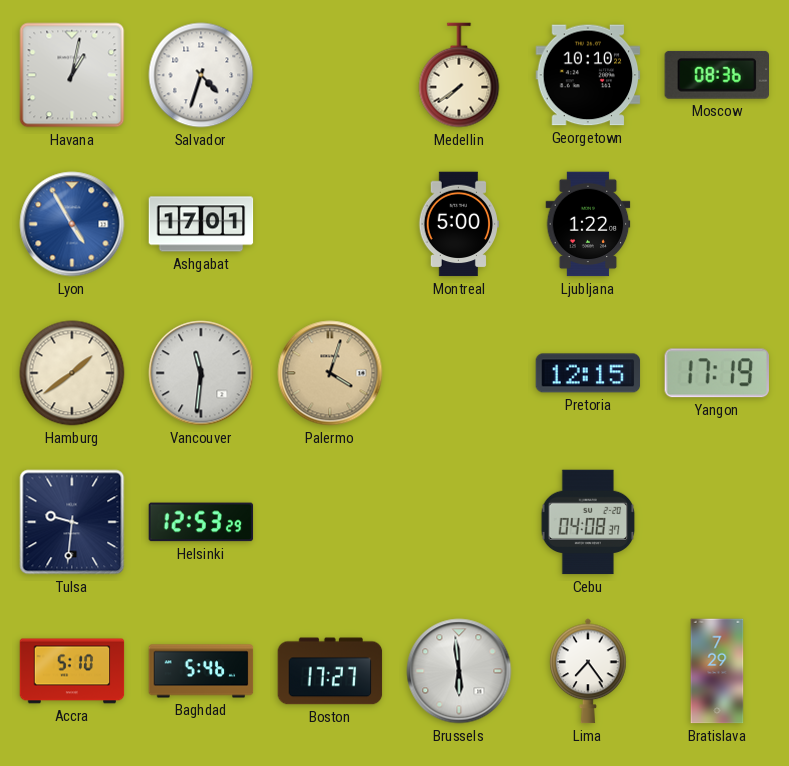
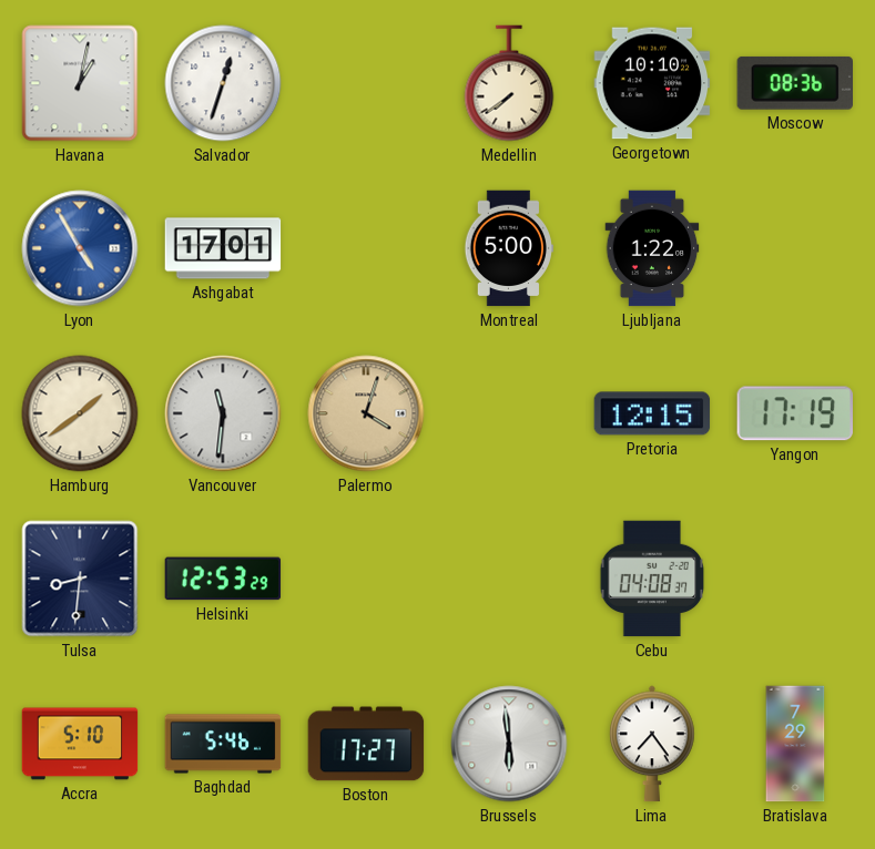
Salvador: 4:33 -> 12:33 (223, 83)
Tulsa: 9:31 -> 8:31 (80, 579)
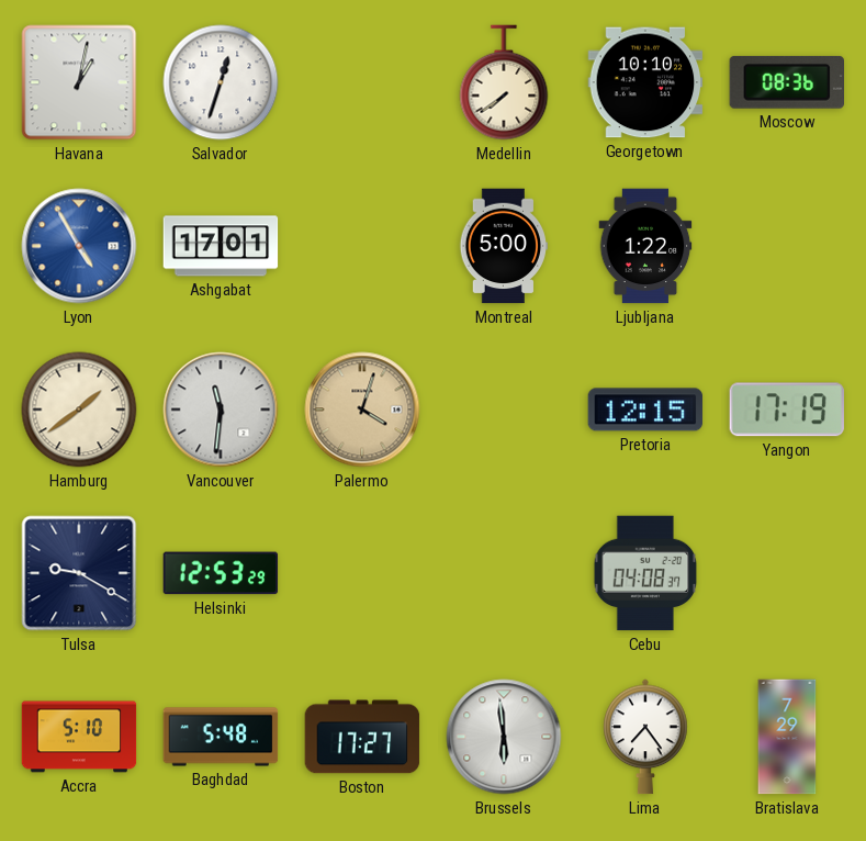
Tulsa: 8:31 -> 9:20 (79, 573)
Baghdad: 5:46 -> 5:48 (221, 737)
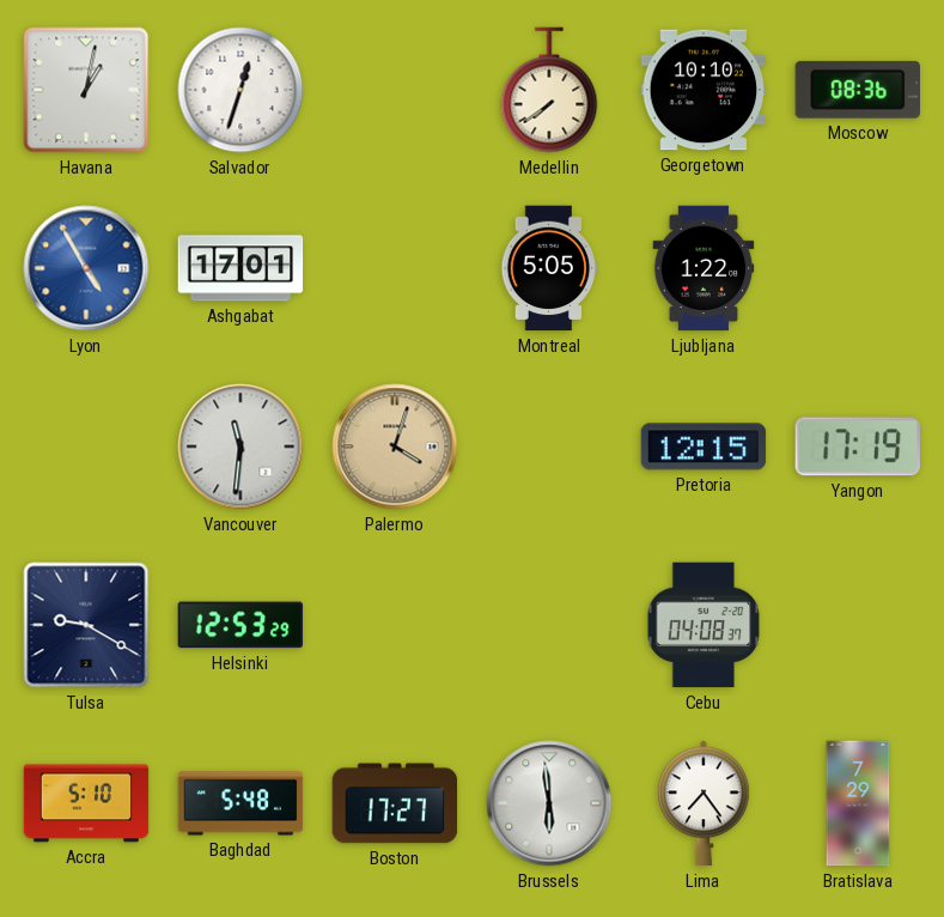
Montreal: 5:00 -> 5:05 (549, 268)
Hamburg: 1:39 -> none (79, 410)
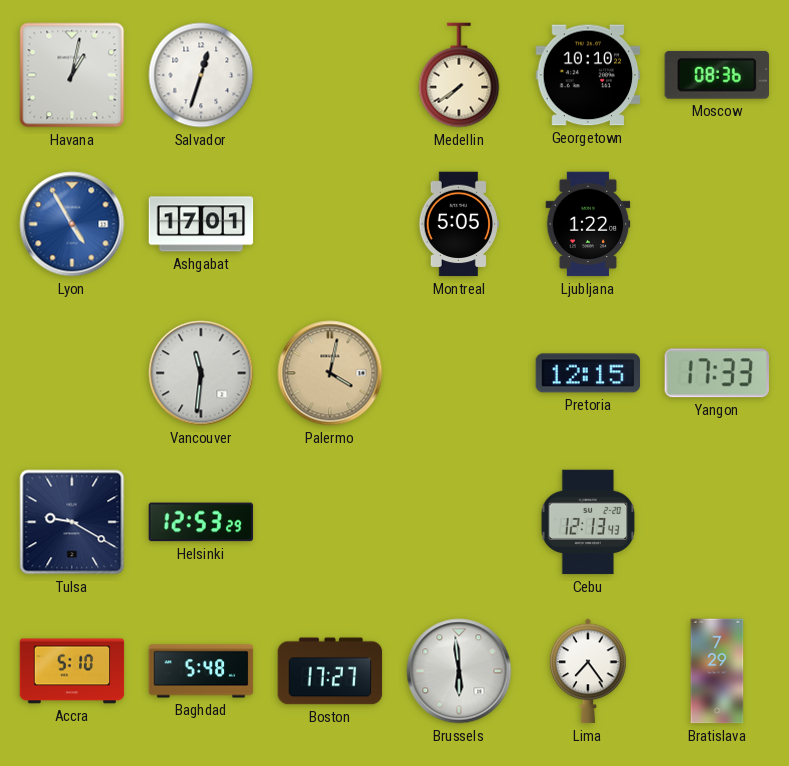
Palermo: 4:03 -> 4:02 (330, 373)
Yangon: 17:19 -> 17:33 (717, 373)
Cebu: 04:08 -> 12:13 (588, 522)
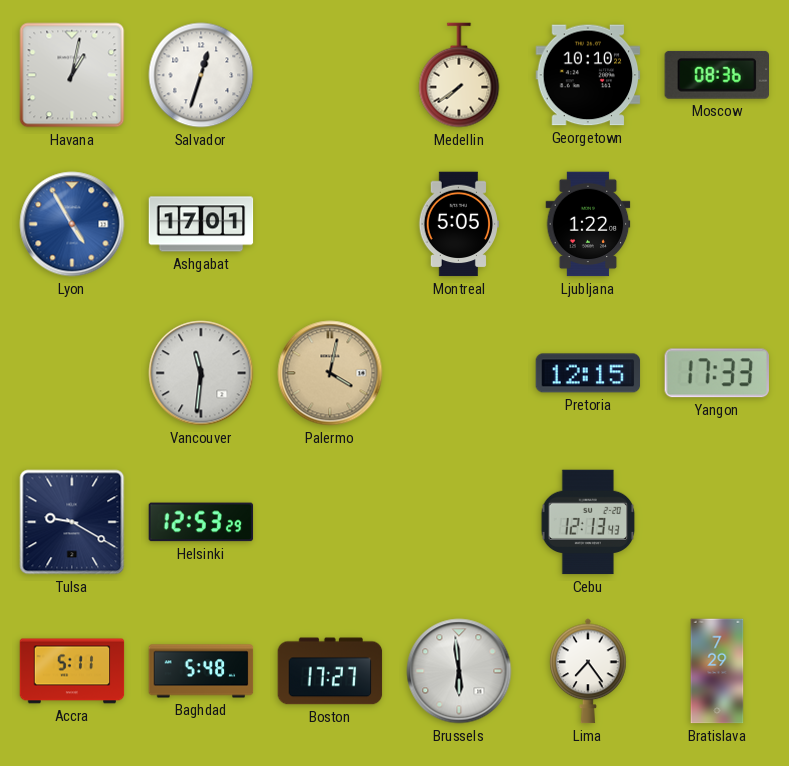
Accra: 5:10 -> 5:11 (72, 671)
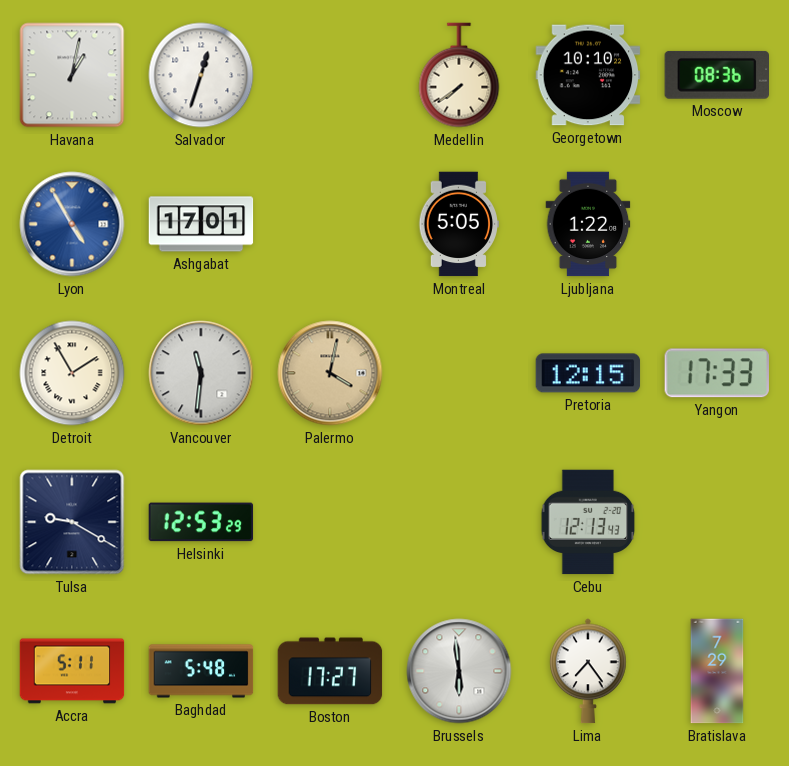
Detroit: none -> 1:55 (72, 373)
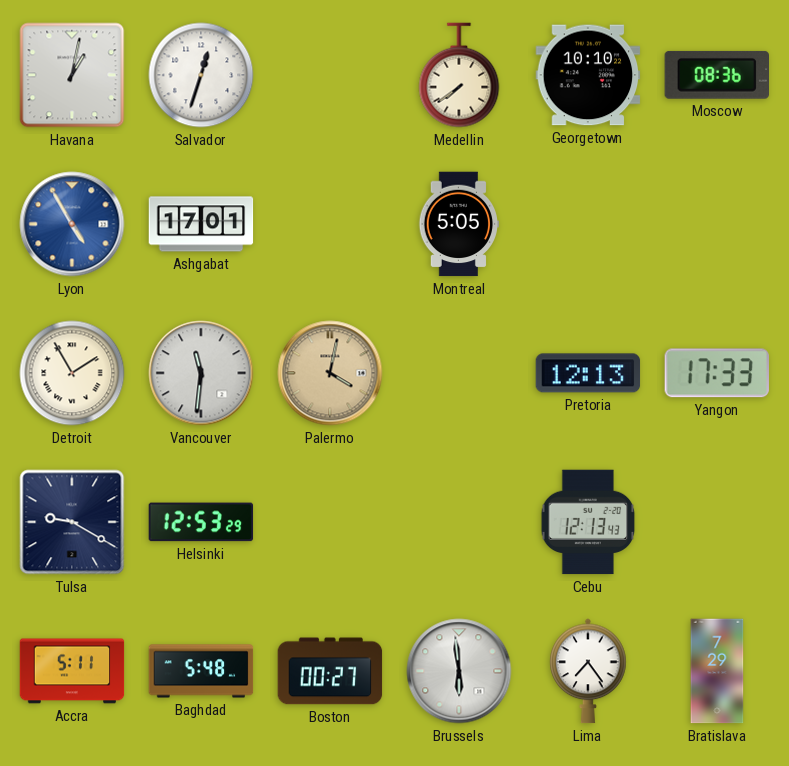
Ljubljana: 1:22 -> none (588, 224)
Pretoria: 12:15 -> 12:13 (588, 373)
Boston: 17:27 -> 00:27 (330, 671)
